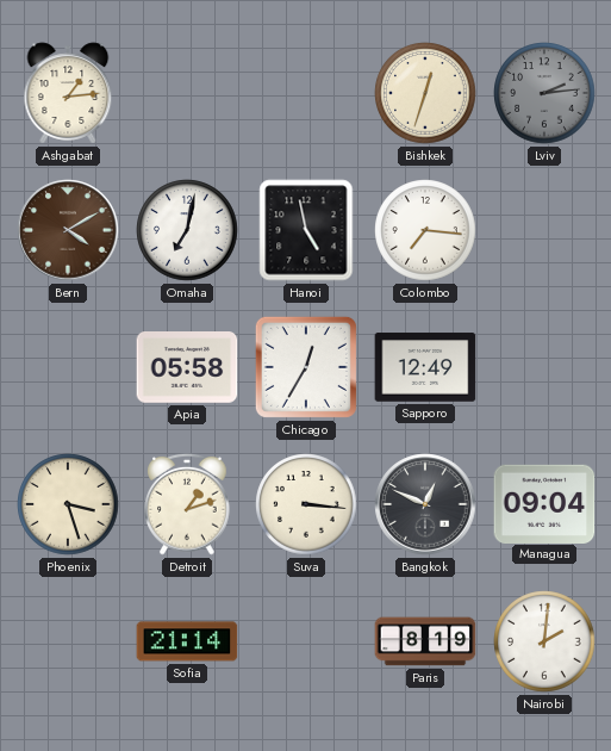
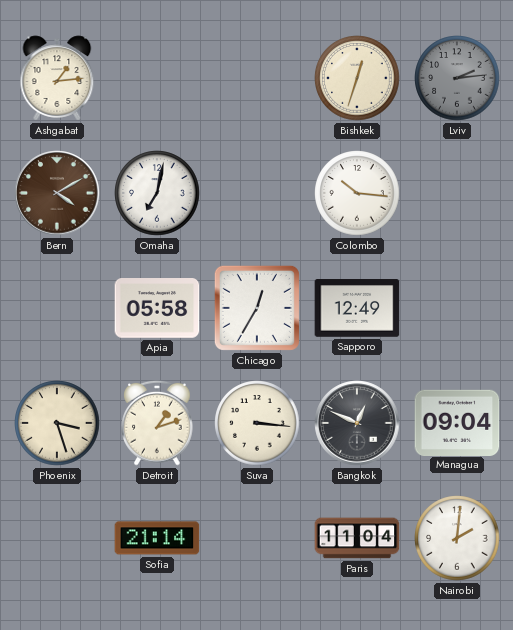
Hanoi: 4:58 -> none (306, 230)
Colombo: 7:16 -> 10:16 (357, 193)
Paris: 8:19 -> 11:04 (357, 538)
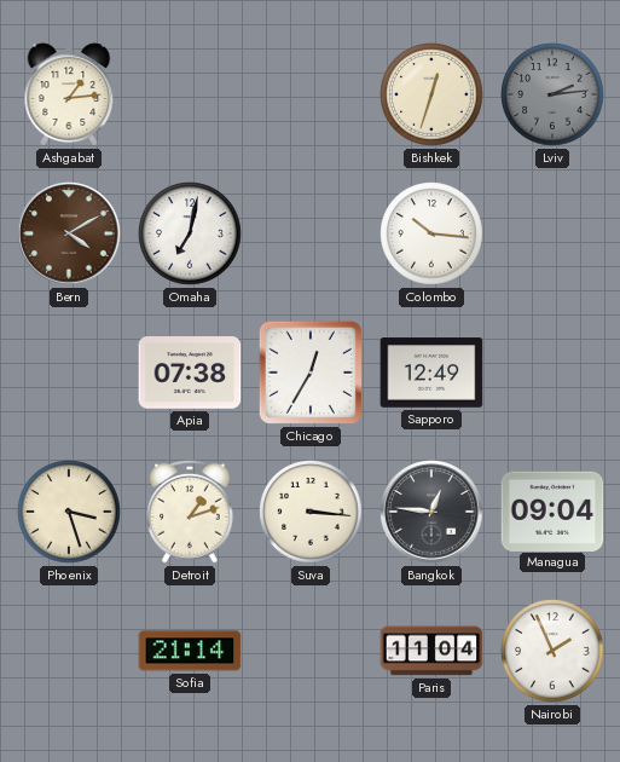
Apia: 05:58 -> 07:38 (190, 373)
Bangkok: 12:49 -> 12:46 (431, 512)
Nairobi: 2:01 -> 1:56 (552, 651)
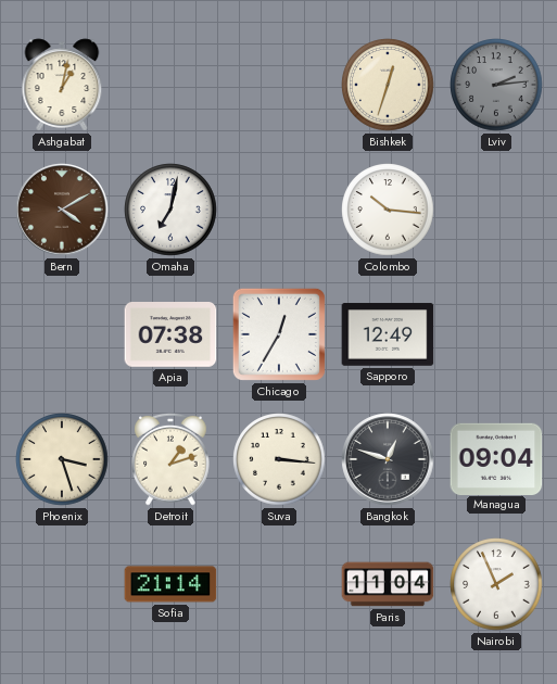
Ashgabat: 1:14 -> 1:02 (62, 85)
Bangkok: 12:46 -> 12:48 (388, 459)
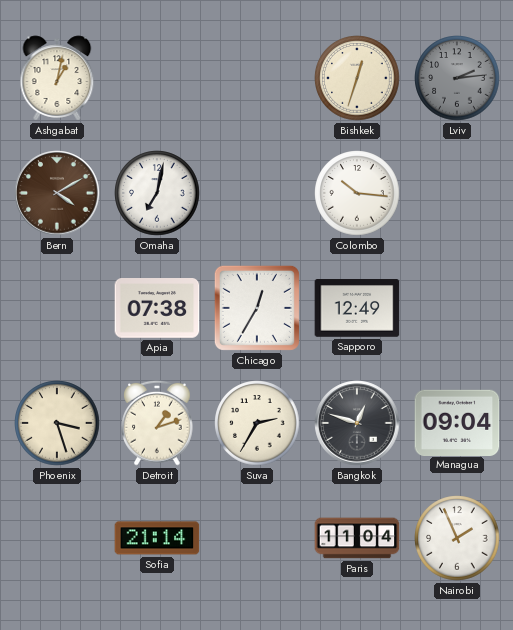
Suva: 3:16 -> 2:35 (257, 423)
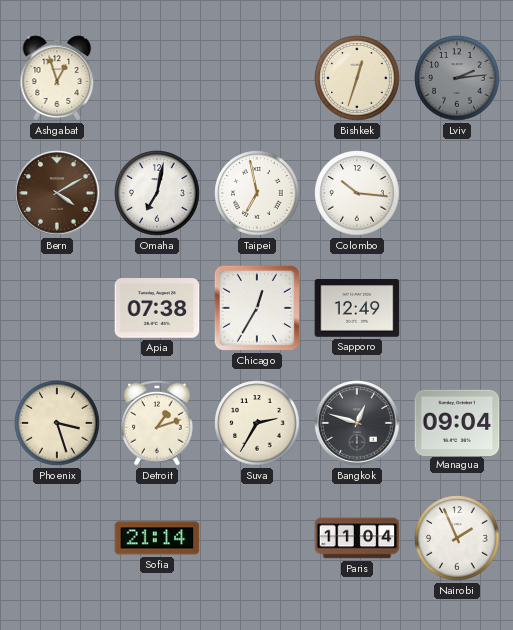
Ashgabat: 1:02 -> 12:57 (57, 78)
Taipei: none -> 6:58 (257, 193)
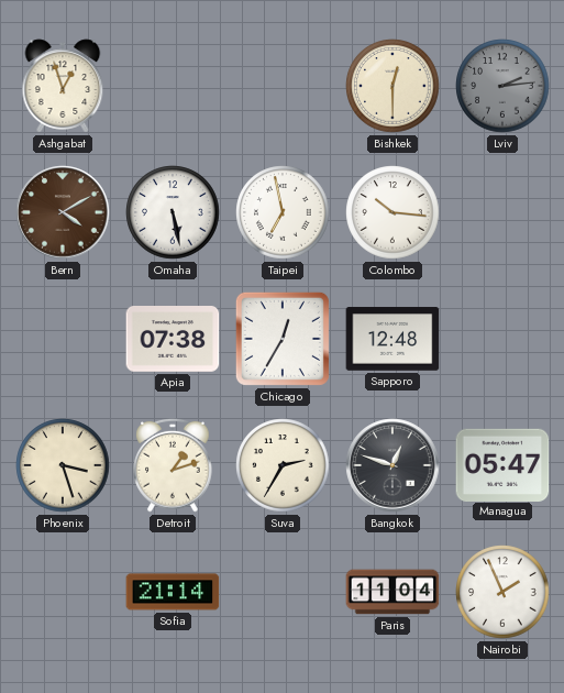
Bishkek: 12:33 -> 12:30 (392, 86)
Omaha: 7:02 -> 5:28 (173, 212)
Sapporo: 12:49 -> 12:48 (392, 339)
Managua: 09:04 -> 05:47 (502, 464)
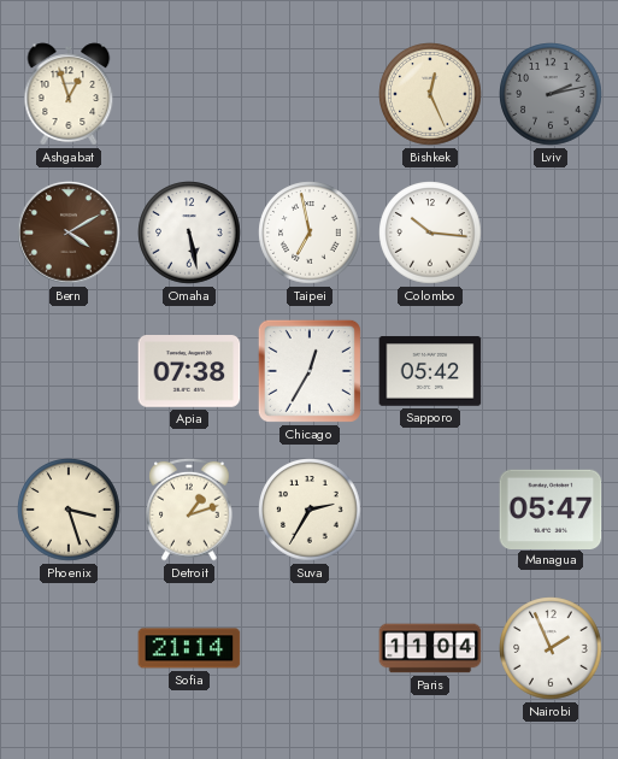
Bishkek: 12:30 -> 12:26 (430, 94)
Lviv: 2:14 -> 2:13 (551, 94)
Sapporo: 12:48 -> 05:42 (430, 371)
Bangkok: 12:48 -> none (392, 465)
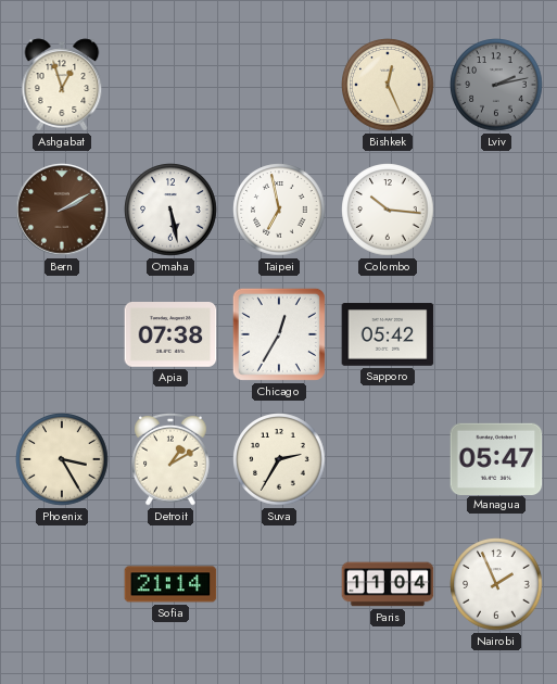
Bern: 4:10 -> 2:10 (62, 210)
Phoenix: 3:27 -> 3:25 (62, 459)
Detroit: 1:12 -> 1:10 (170, 459)
